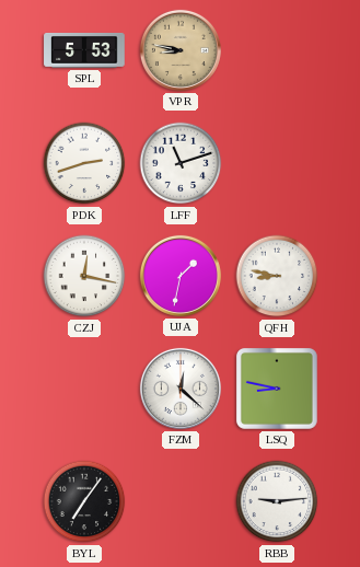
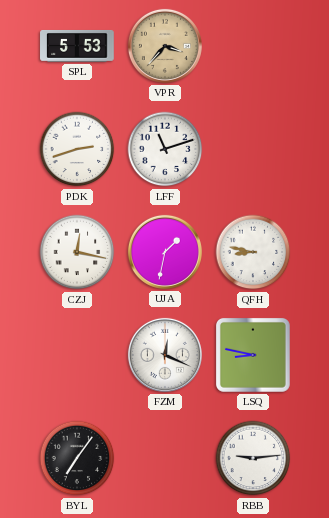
VPR: 8:47 -> 3:37 (165, 46)
FZM: 12:22 -> 12:19 (165, 355)
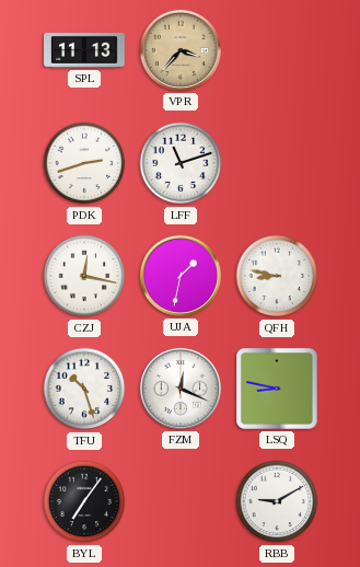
SPL: 5:53 -> 11:13 (84, 50)
TFU: none -> 10:27 (84, 389)
RBB: 9:14 -> 9:10 (277, 501)
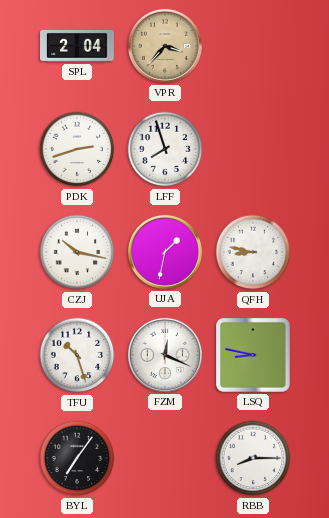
SPL: 11:13 -> 2:04 (77, 46)
LFF: 11:12 -> 7:57 (165, 149)
CZJ: 12:17 -> 10:17 (77, 252)
RBB: 9:10 -> 8:15 (253, 458)
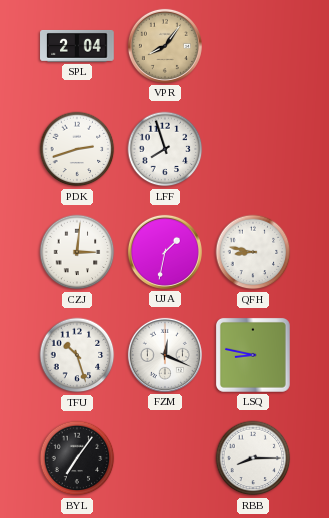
VPR: 3:37 -> 8:06 (165, 46)
CZJ: 10:17 -> 3:01 (77, 252)
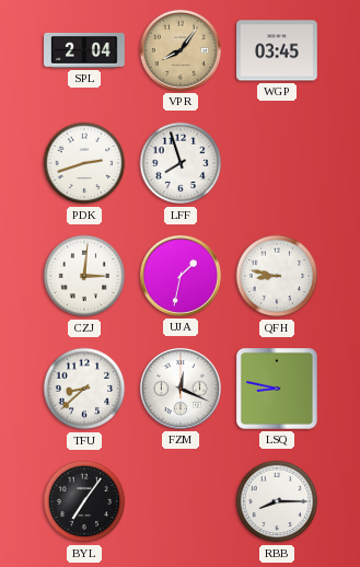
WGP: none -> 03:45 (277, 50)
TFU: 10:27 -> 8:38 (84, 389)
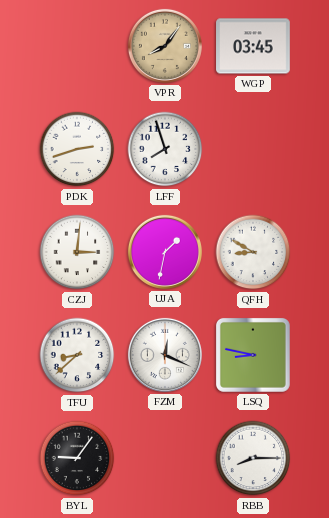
SPL: 2:04 -> none (84, 50)
QFH: 8:47 -> 8:50 (253, 252)
BYL: 7:06 -> 9:06 (77, 458)
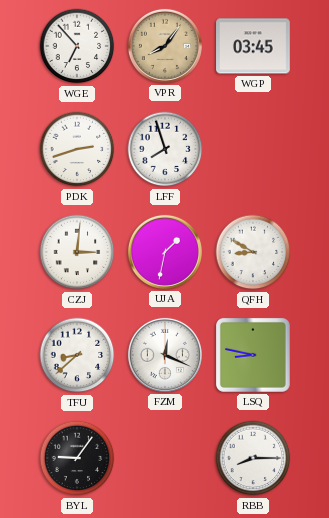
WGE: none -> 6:53 (77, 46)
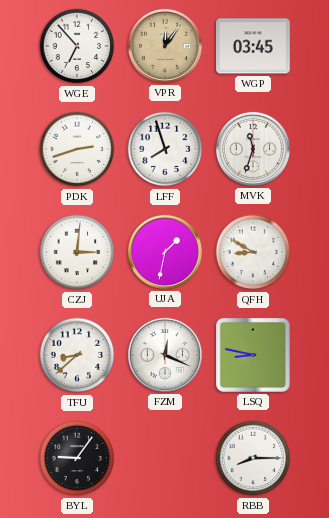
VPR: 8:06 -> 12:06 (165, 46)
MVK: none -> 11:33 (253, 149)
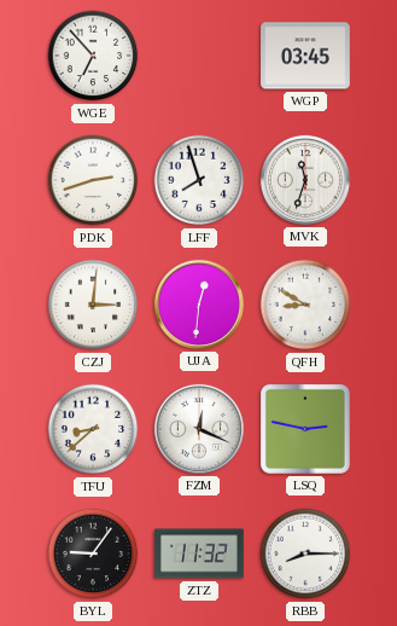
VPR: 12:06 -> none (165, 46)
UJA: 1:32 -> 12:31 (199, 305)
LSQ: 8:47 -> 2:47 (305, 429)
ZTZ: none -> 11:32 (199, 553)
